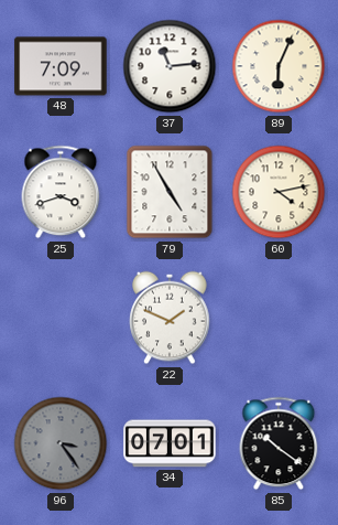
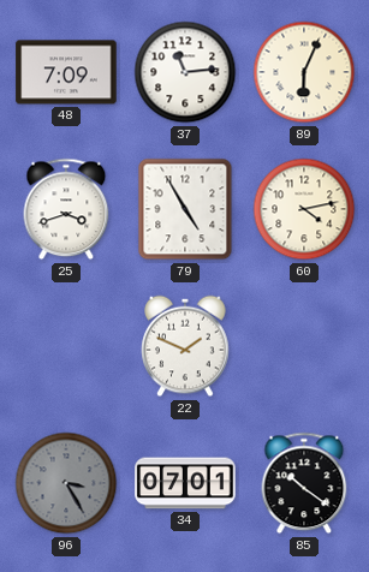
96: 3:24 -> 3:25 (66, 483)
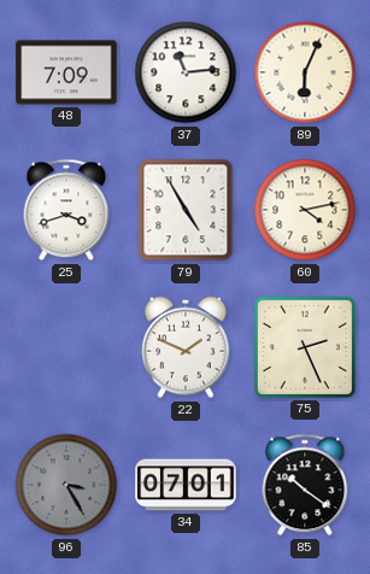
75: none -> 2:26 (305, 347)
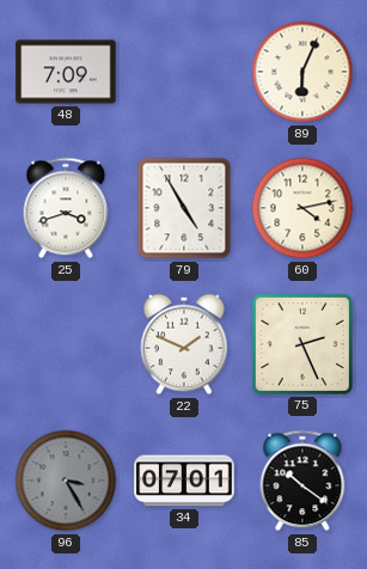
37: 11:14 -> none (186, 72)
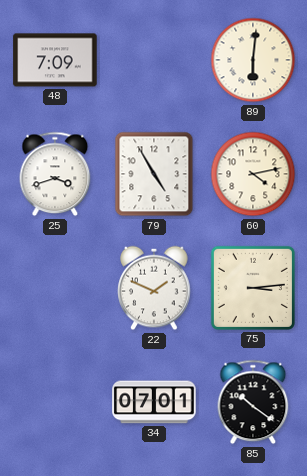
89: 6:04 -> 6:01 (253, 60)
75: 2:26 -> 3:14 (253, 288)
96: 3:25 -> none (66, 481)
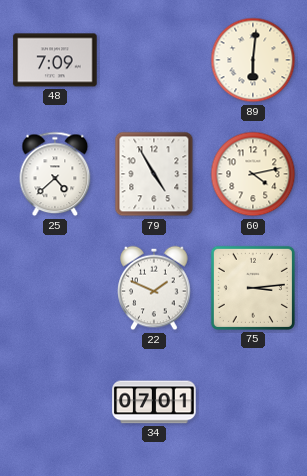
25: 3:42 -> 4:38 (55, 174)
85: 10:21 -> none (253, 402)
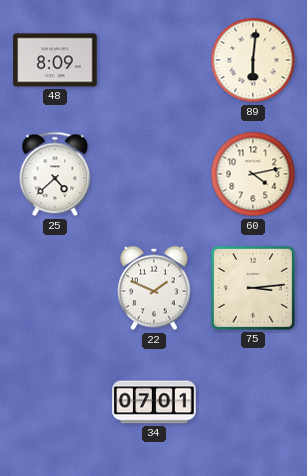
48: 7:09 -> 8:09 (55, 60)
79: 4:55 -> none (154, 174)
